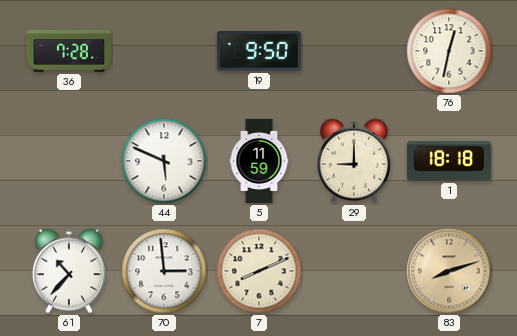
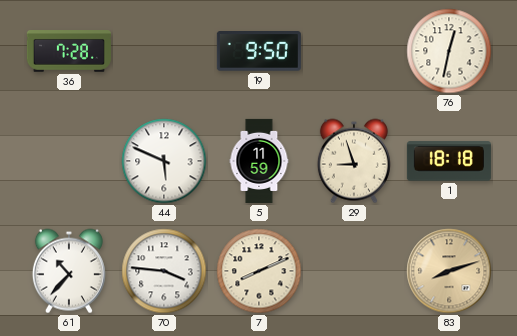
29: 9:00 -> 8:57 (354, 161)
70: 2:59 -> 3:46 (164, 271)
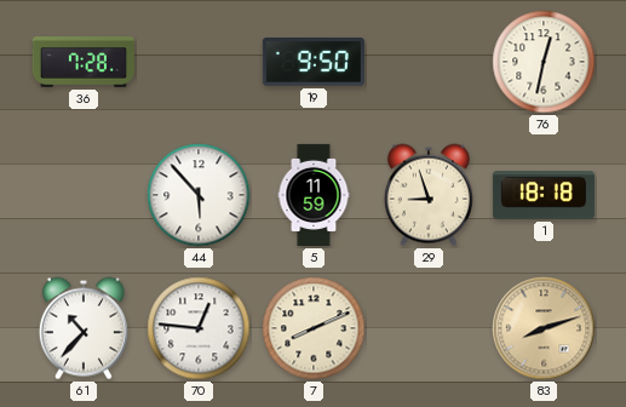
44: 5:49 -> 5:53 (199, 195)
70: 3:46 -> 12:46 (199, 328)
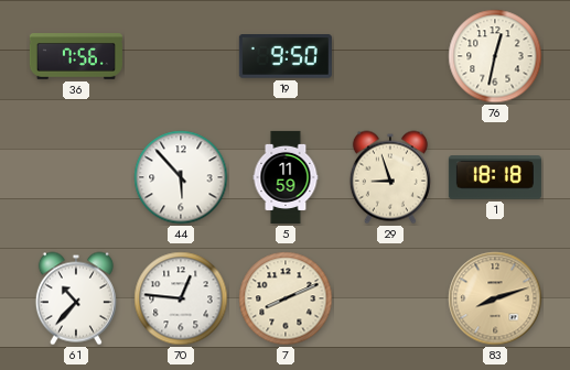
36: 7:28 -> 7:56 (76, 56)
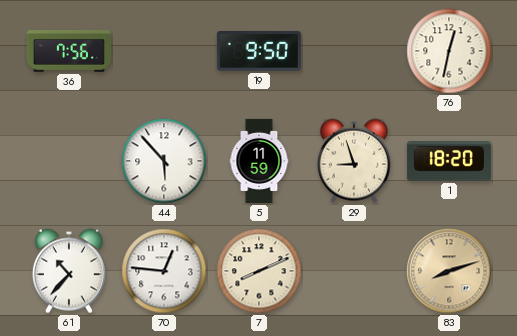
1: 18:18 -> 18:20 (449, 161)
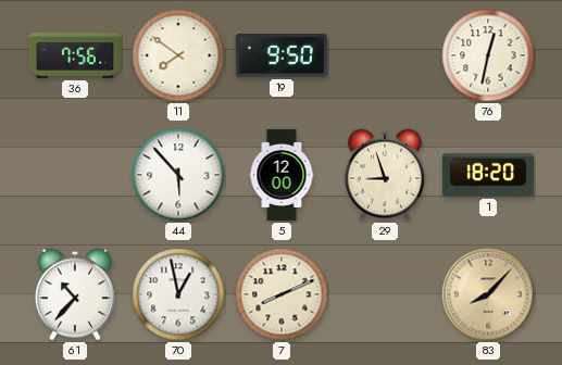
11: none -> 7:51 (178, 55)
5: 11:59 -> 12:00 (282, 175)
70: 12:46 -> 12:58 (178, 294)
83: 8:12 -> 8:07 (488, 294)
